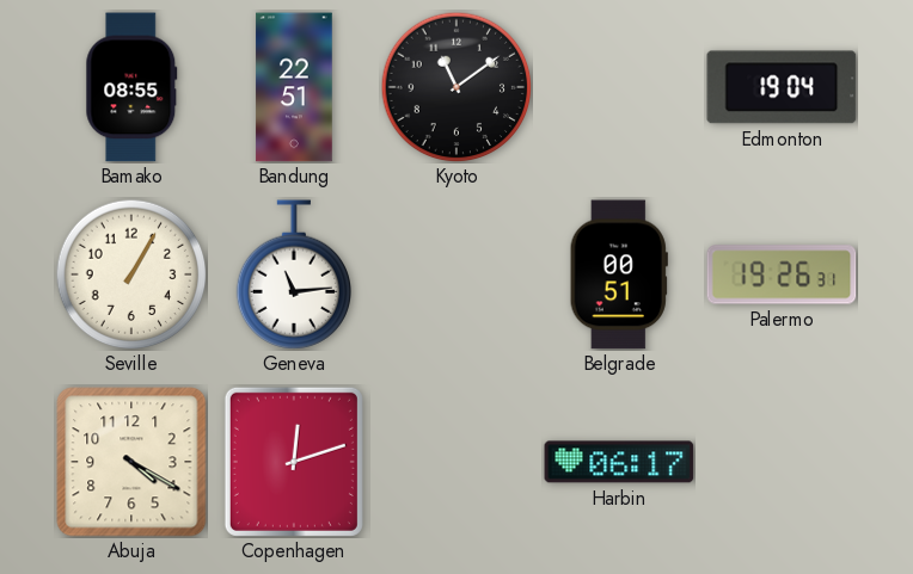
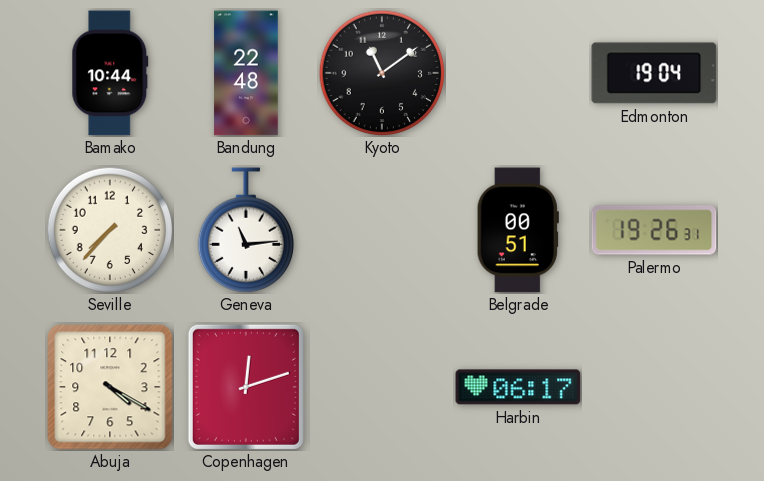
Bamako: 08:55 -> 10:44 (110, 73)
Bandung: 22:51 -> 22:48 (246, 73)
Seville: 1:05 -> 7:37 (110, 230)
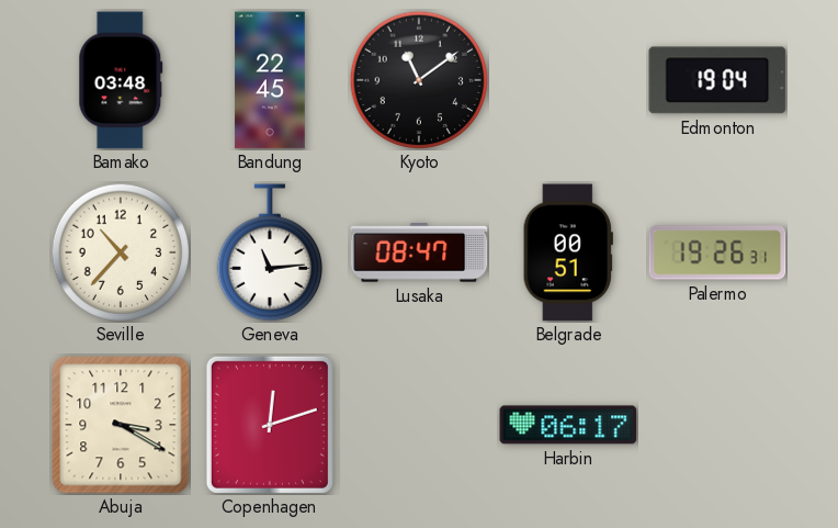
Bamako: 10:44 -> 03:48 (121, 80)
Bandung: 22:48 -> 22:45 (270, 80)
Seville: 7:37 -> 10:37 (121, 252)
Lusaka: none -> 08:47 (419, 252)
Abuja: 4:20 -> 3:20 (121, 425)
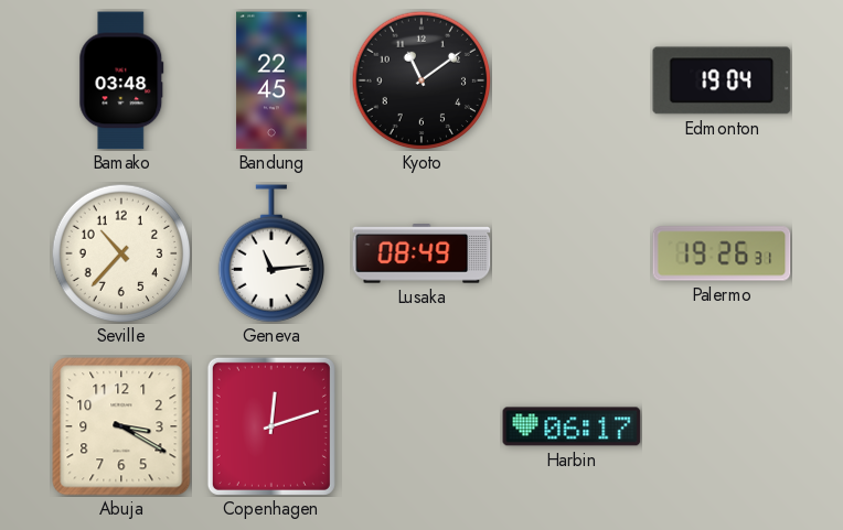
Lusaka: 08:47 -> 08:49 (421, 253)
Belgrade: 00:51 -> none (568, 252)
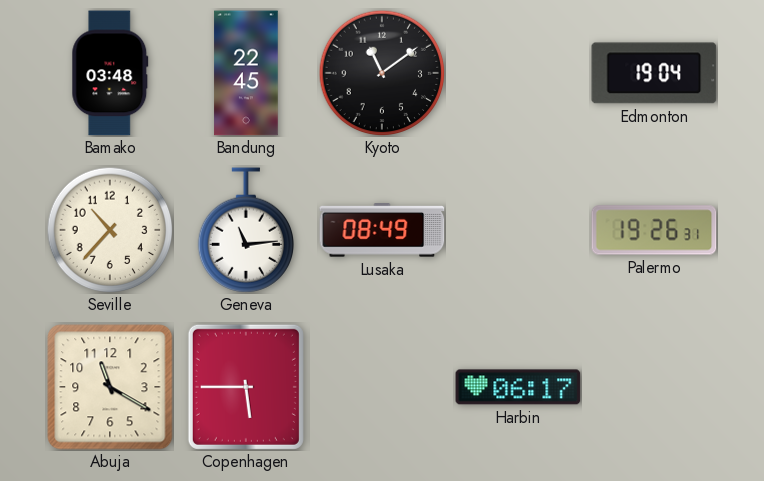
Abuja: 3:20 -> 11:20 (110, 387)
Copenhagen: 12:12 -> 5:45 (246, 387)
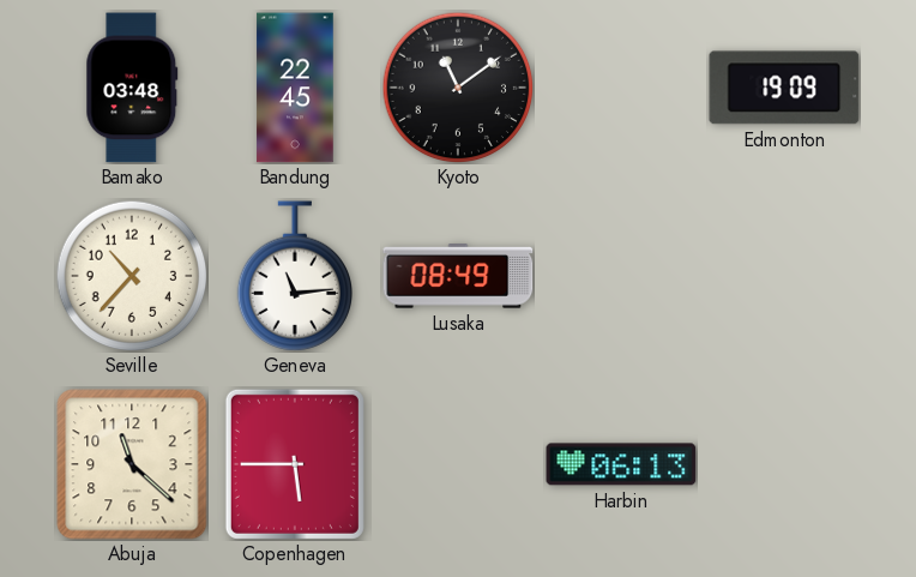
Edmonton: 19:04 -> 19:09 (784, 88)
Palermo: 19:26 -> none (654, 230)
Abuja: 11:20 -> 11:22 (132, 464)
Harbin: 06:17 -> 06:13 (621, 464)
